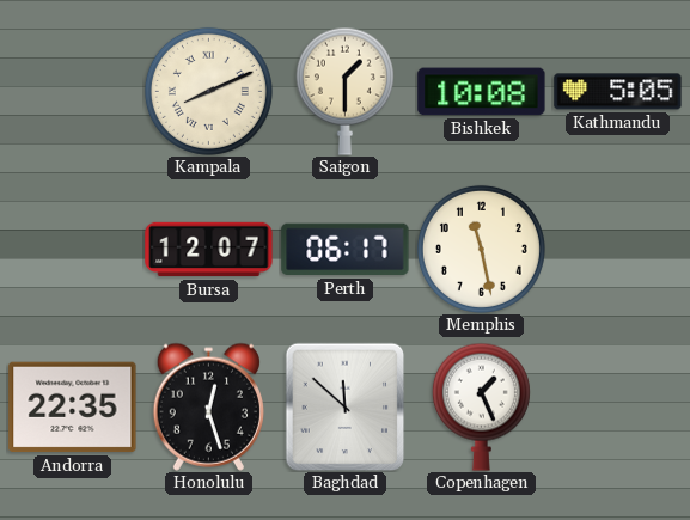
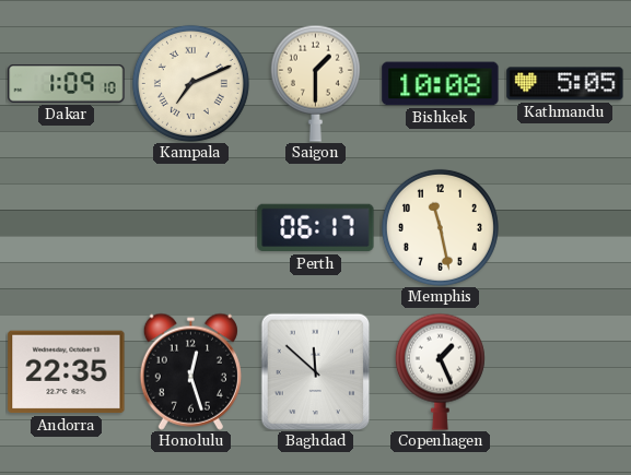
Dakar: none -> 1:09 (67, 83)
Kampala: 8:11 -> 7:11 (190, 83)
Bursa: 12:07 -> none (209, 250)
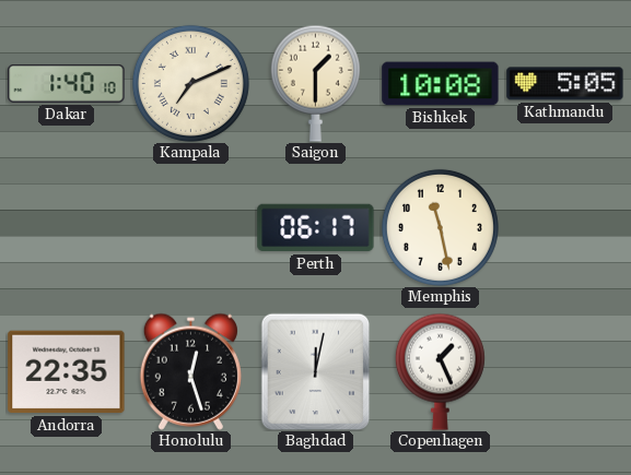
Dakar: 1:09 -> 1:40 (67, 83)
Baghdad: 11:52 -> 12:02 (316, 371)
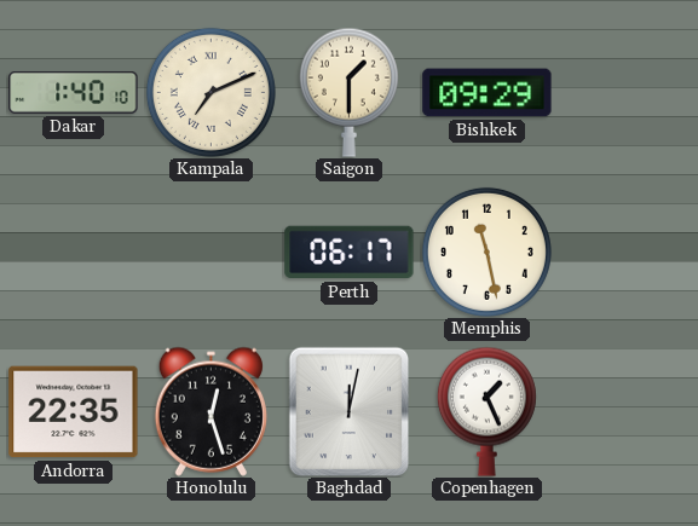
Bishkek: 10:08 -> 09:29 (488, 93)
Kathmandu: 5:05 -> none (565, 84)
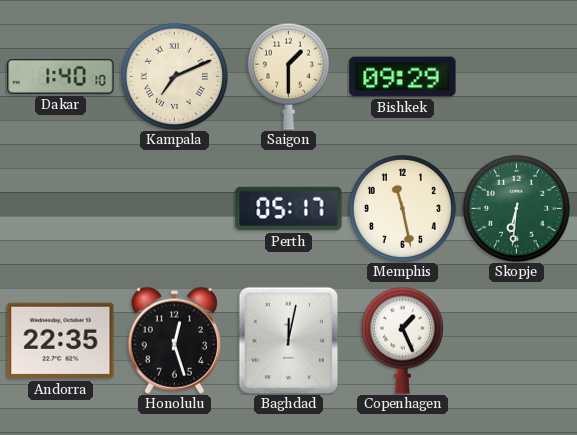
Perth: 06:17 -> 05:17 (289, 209)
Skopje: none -> 6:31 (516, 208)
